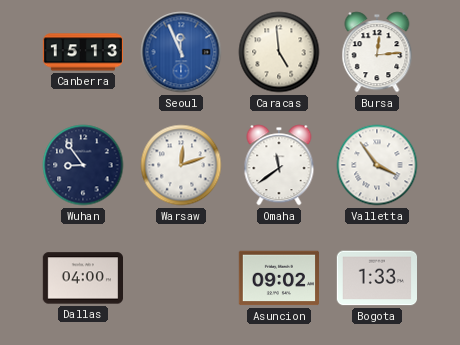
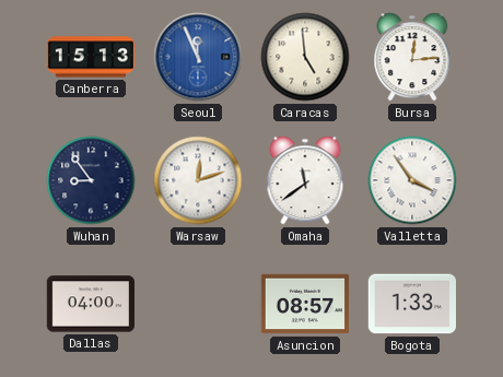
Asuncion: 09:02 -> 08:57 (304, 304)
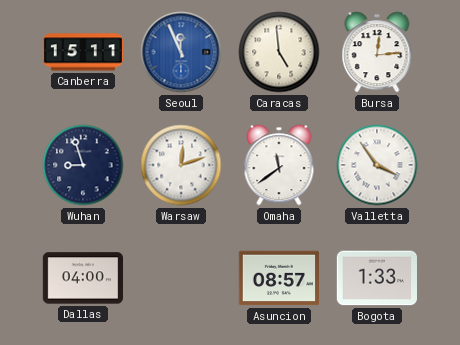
Canberra: 15:13 -> 15:11 (82, 52)
Wuhan: 8:54 -> 8:57 (83, 165)
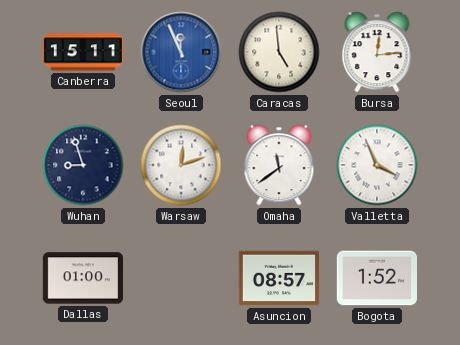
Valletta: 3:54 -> 3:56 (377, 165)
Dallas: 04:00 -> 01:00 (82, 278)
Bogota: 1:33 -> 1:52 (376, 278)
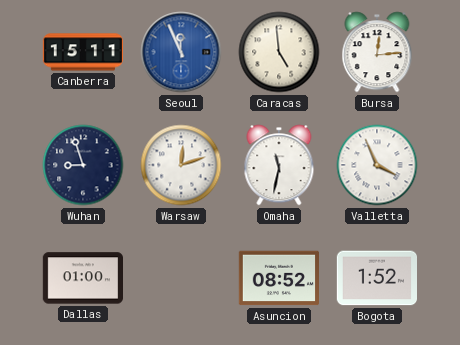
Omaha: 11:39 -> 11:32 (279, 165)
Asuncion: 08:57 -> 08:52 (278, 278)
